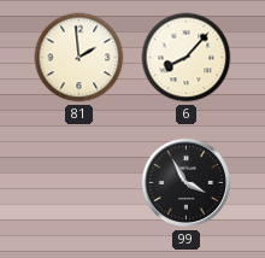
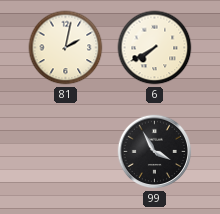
81: 1:59 -> 2:02 (66, 48)
6: 8:07 -> 7:40 (155, 48)
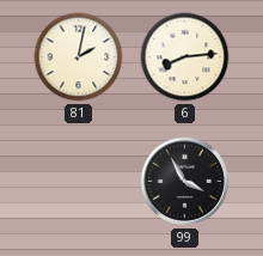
6: 7:40 -> 8:14 (185, 57)
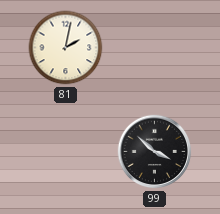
6: 8:14 -> none (185, 57)
99: 3:55 -> 3:52 (155, 152)
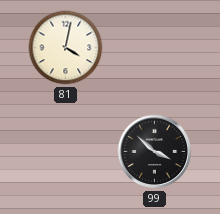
81: 2:02 -> 4:02 (66, 48)
